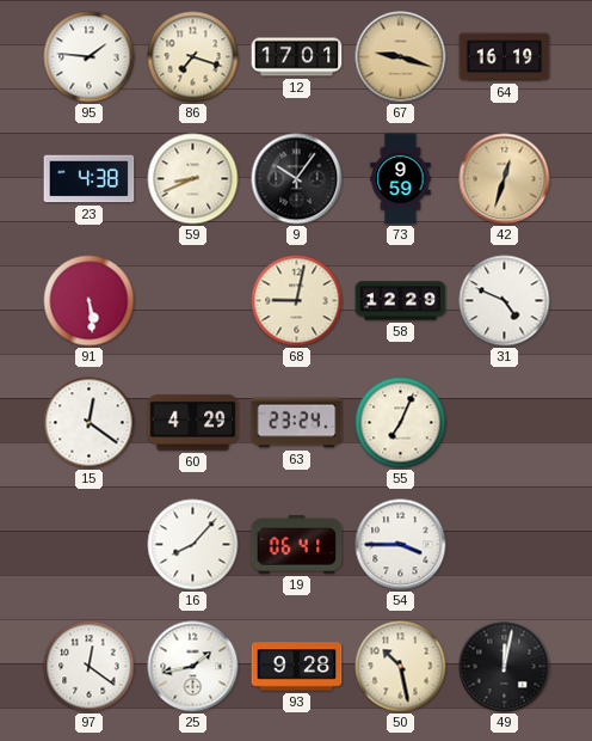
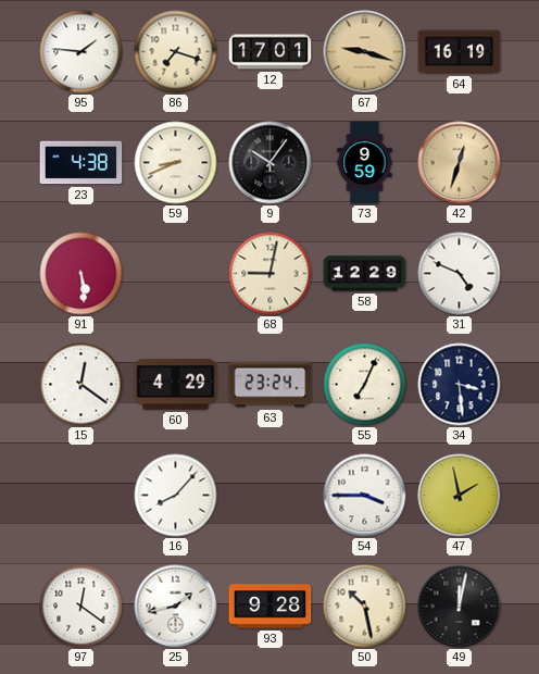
34: none -> 3:29 (460, 385)
19: 06:41 -> none (297, 545)
47: none -> 1:58 (460, 496)
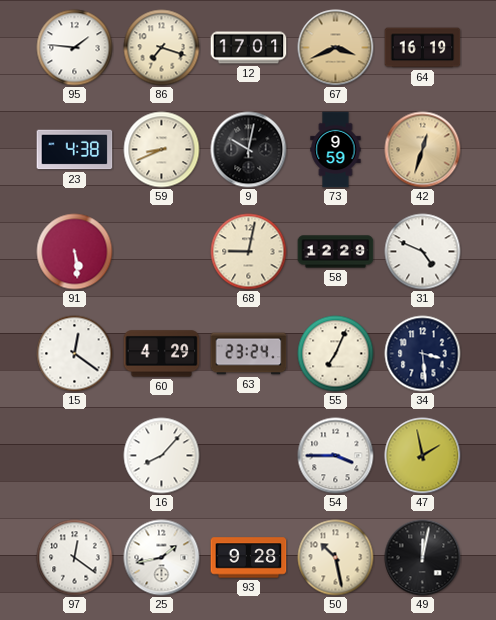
67: 9:18 -> 3:41 (336, 48)
9: 10:06 -> 10:02 (249, 150)
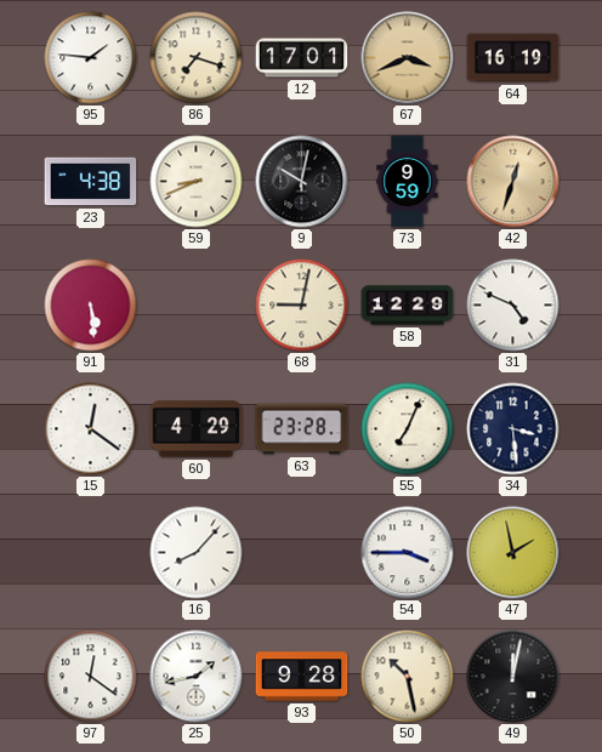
63: 23:24 -> 23:28 (302, 429)
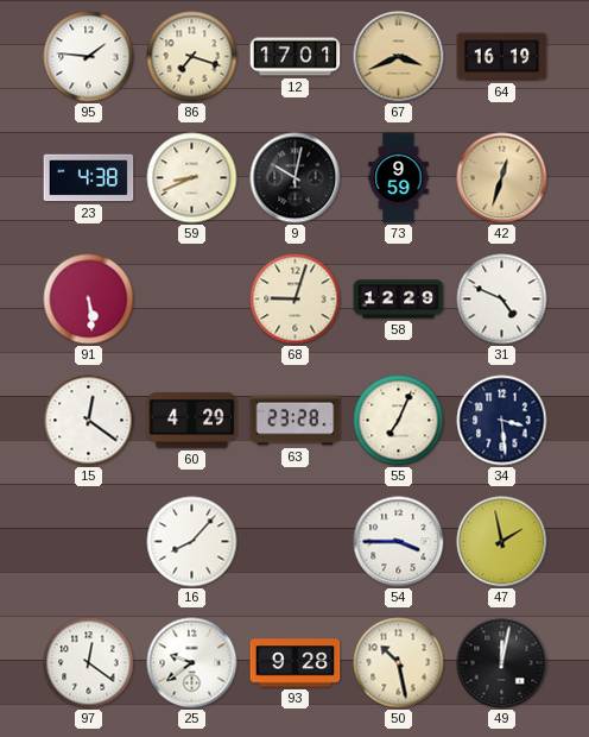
68: 9:02 -> 9:03 (296, 300)
25: 1:43 -> 9:39 (192, 663)
